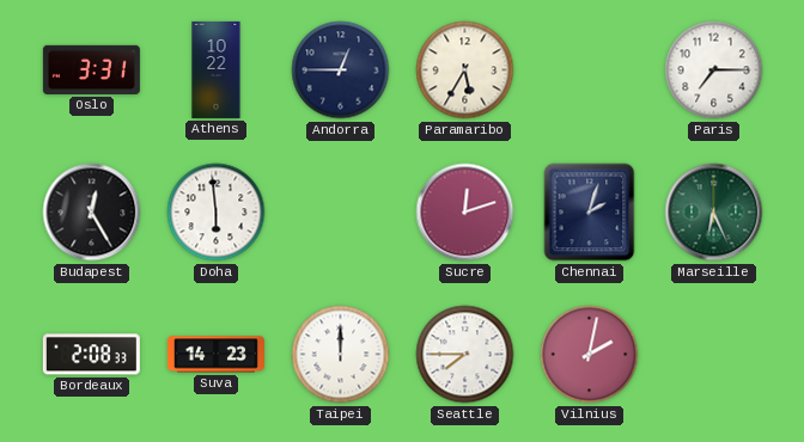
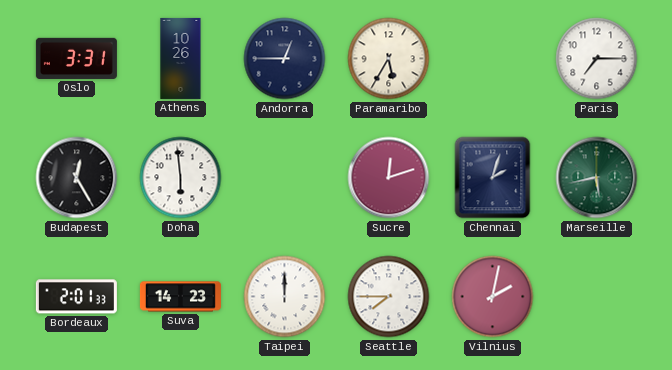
Athens: 10:22 -> 10:26 (181, 58)
Marseille: 6:26 -> 5:43 (597, 178)
Bordeaux: 2:08 -> 2:01 (76, 297)
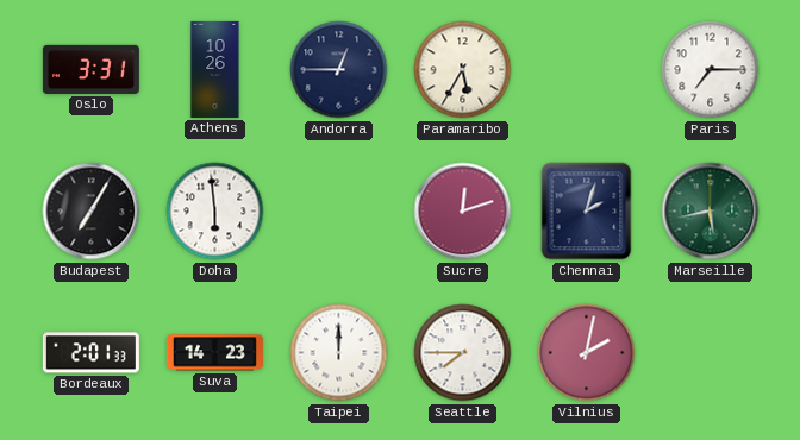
Budapest: 12:25 -> 7:05 (92, 212)
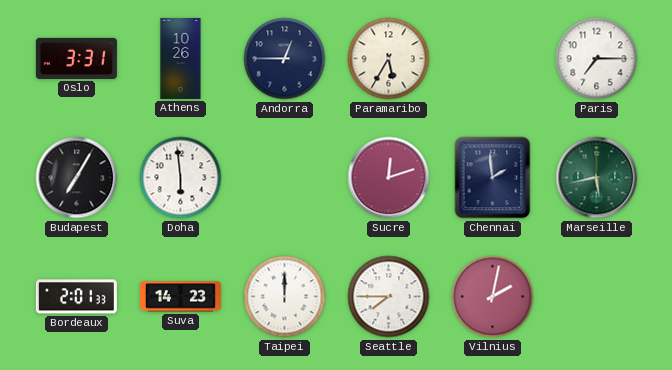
Chennai: 2:03 -> 1:59 (493, 178)
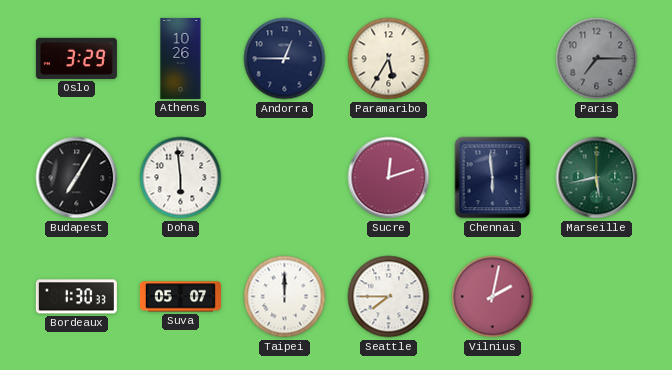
Oslo: 3:31 -> 3:29 (76, 58)
Paris dial: white -> grey (597, 59)
Chennai: 1:59 -> 5:59 (493, 178)
Bordeaux: 2:01 -> 1:30 (76, 297)
Suva: 14:23 -> 05:07 (180, 297)
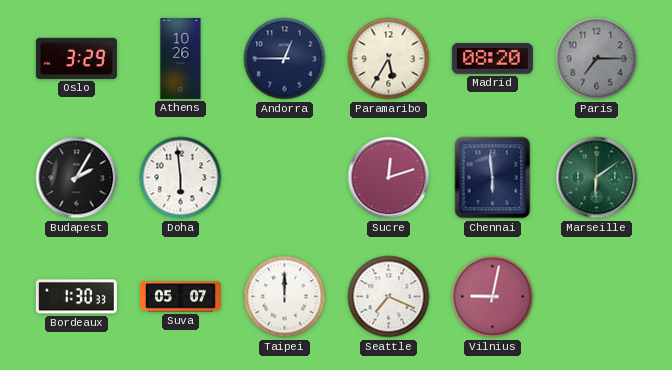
Madrid: none -> 08:20 (492, 59)
Budapest: 7:05 -> 2:05 (77, 178)
Marseille: 5:43 -> 6:09 (597, 178)
Seattle: 7:45 -> 7:19 (389, 297)
Vilnius: 2:02 -> 9:02 (493, 297)
